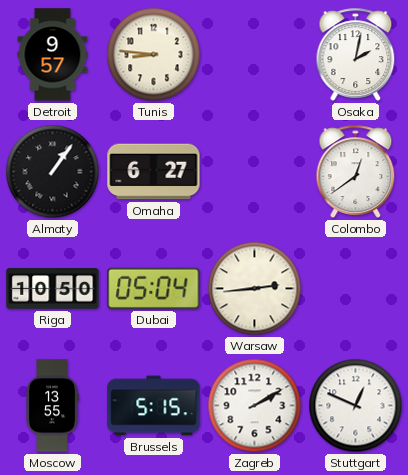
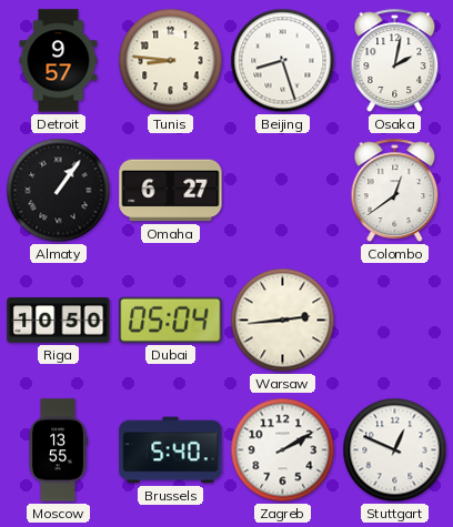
Beijing: none -> 8:27 (283, 61)
Brussels: 5:15 -> 5:40 (171, 450)
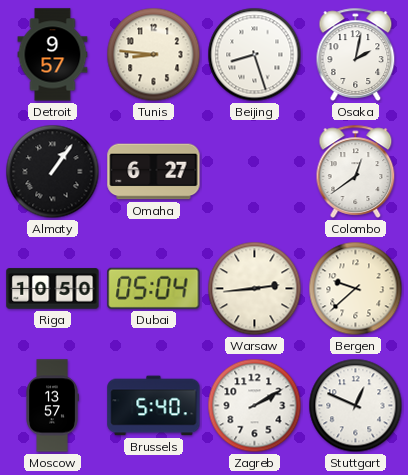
Bergen: none -> 9:38 (356, 289)
Moscow: 13:55 -> 13:57 (52, 406)
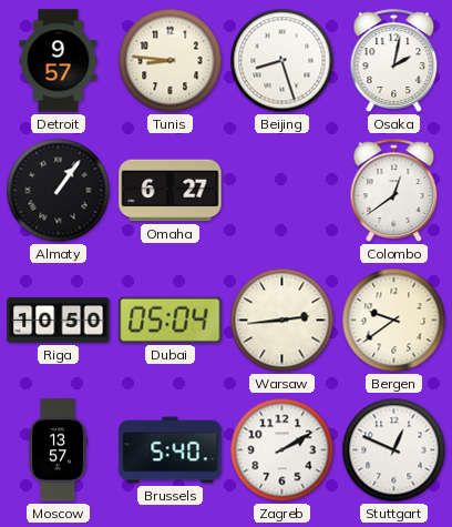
Bergen: 9:38 -> 9:39 (394, 321)
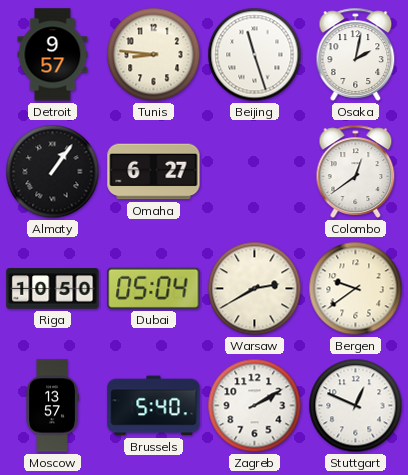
Beijing: 8:27 -> 11:27 (255, 55)
Warsaw: 2:44 -> 2:40 (255, 289)
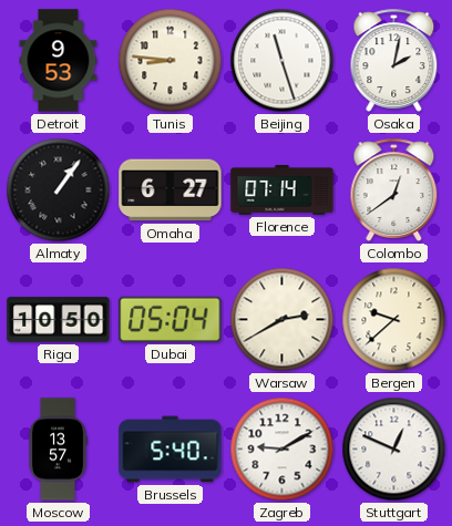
Detroit: 9:57 -> 9:53 (59, 61)
Florence: none -> 07:14 (282, 190)
Bergen: 9:39 -> 9:38 (394, 320)
Zagreb: 2:10 -> 9:10 (282, 450)
